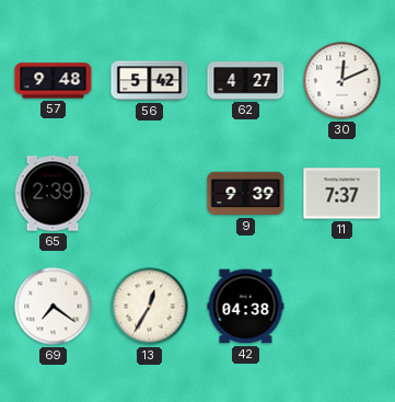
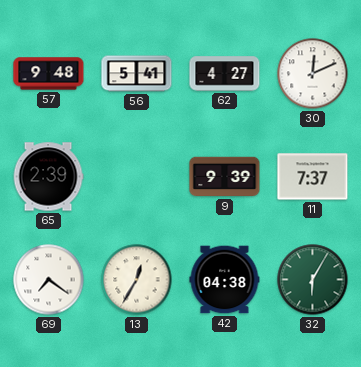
56: 5:42 -> 5:41 (137, 74)
32: none -> 6:05 (313, 280)
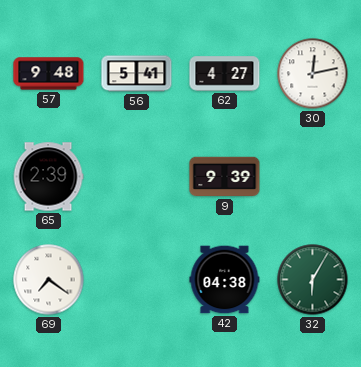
30: 12:11 -> 12:13 (313, 74)
11: 7:37 -> none (313, 177)
13: 12:35 -> none (137, 280)
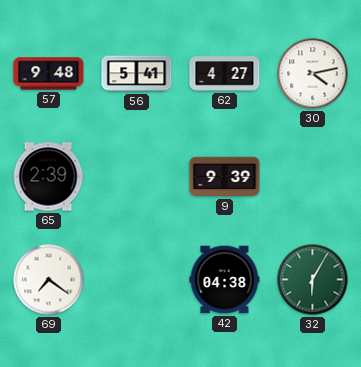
30: 12:13 -> 4:13 (313, 74)
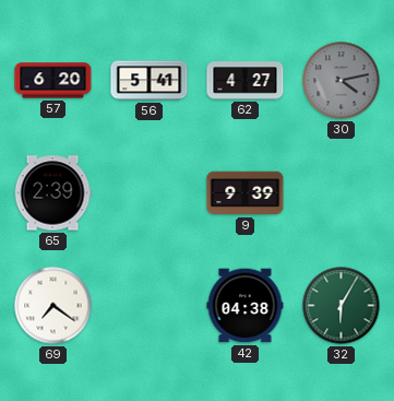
57: 9:48 -> 6:20 (53, 81)
30 dial: white -> grey (342, 81)
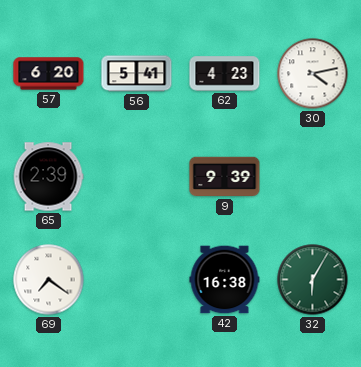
62: 4:27 -> 4:23 (225, 74)
30 dial: grey -> white (313, 74)
42: 04:38 -> 16:38 (225, 280)
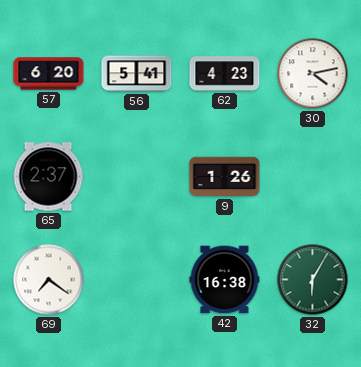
65: 2:39 -> 2:37 (48, 177)
9: 9:39 -> 1:26 (225, 177)
